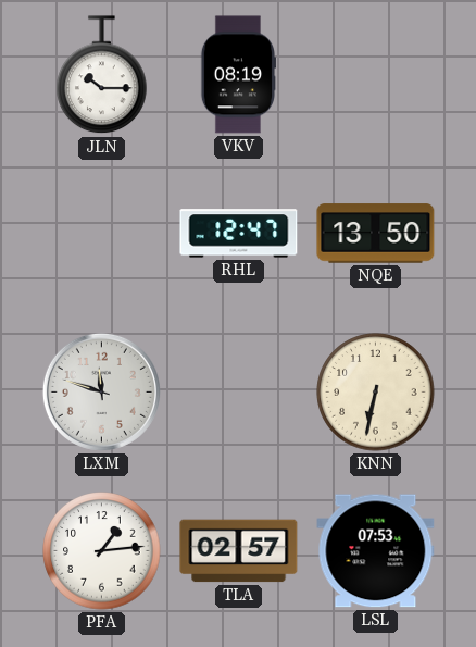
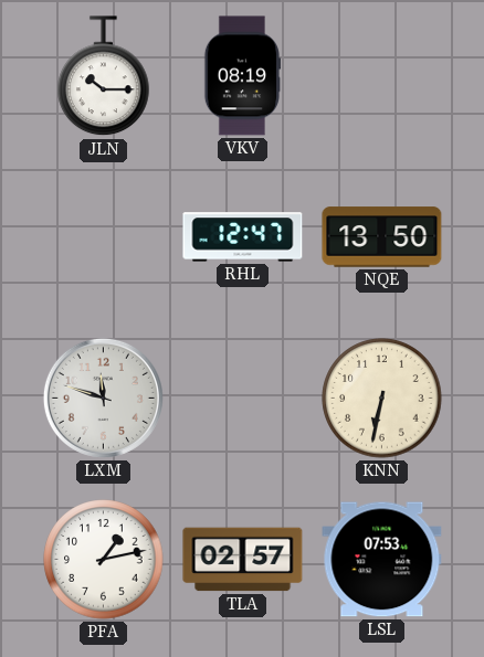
PFA: 1:14 -> 1:13 (104, 560)
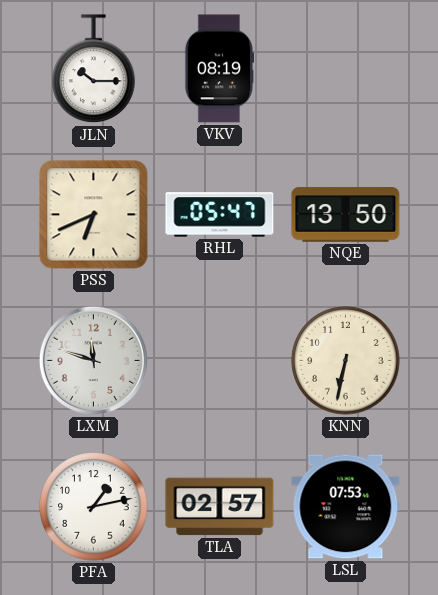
PSS: none -> 6:41 (94, 215)
RHL: 12:47 -> 05:47 (220, 215)
